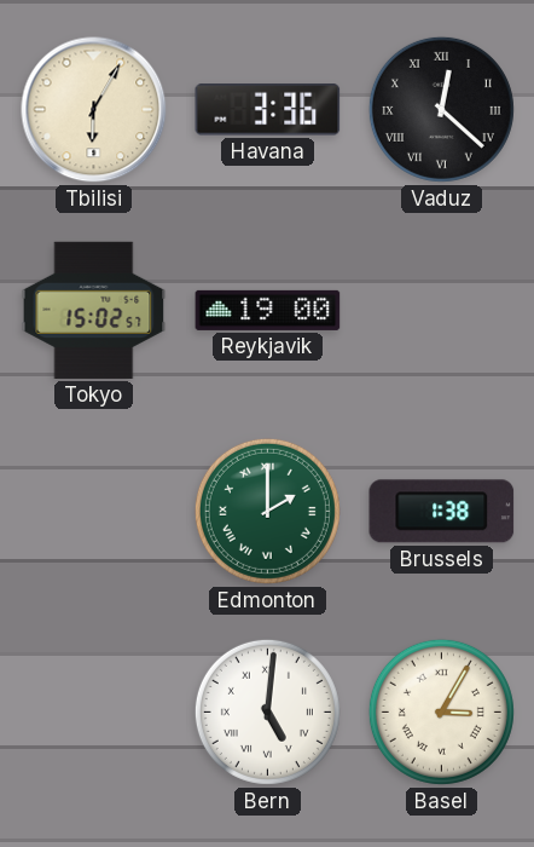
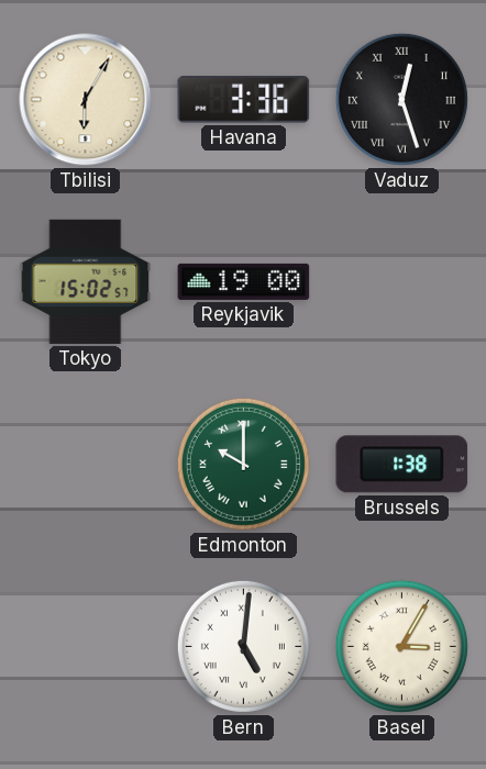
Vaduz: 12:22 -> 12:27 (401, 99)
Edmonton: 2:00 -> 10:00 (243, 464)
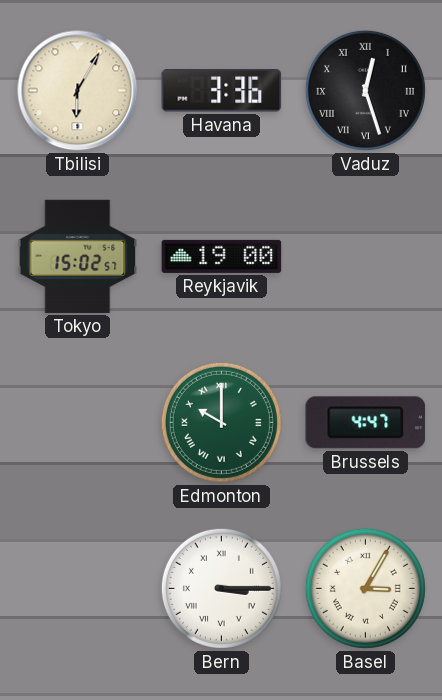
Brussels: 1:38 -> 4:47 (366, 423)
Bern: 5:01 -> 3:15 (221, 588)
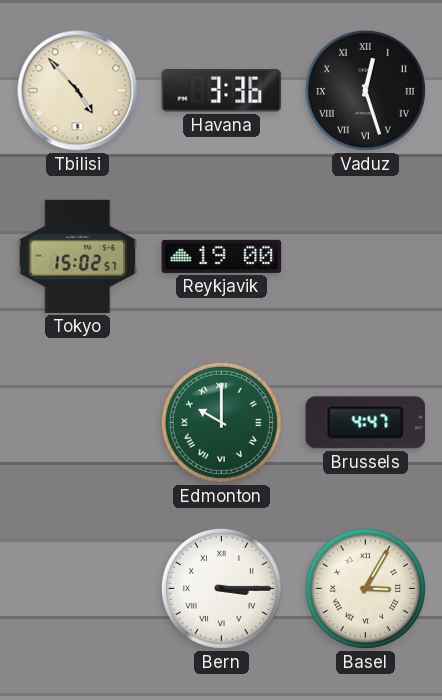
Tbilisi: 6:05 -> 4:53 (78, 91)
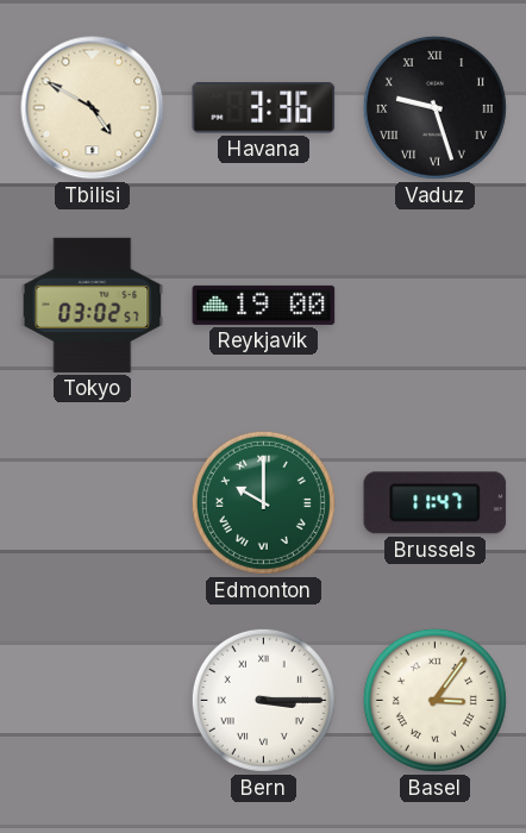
Tbilisi: 4:53 -> 4:50 (93, 108)
Vaduz: 12:27 -> 9:27 (434, 107)
Tokyo: 15:02 -> 03:02 (93, 305)
Brussels: 4:47 -> 11:47 (436, 503)
Basel: 3:05 -> 3:06 (434, 700)
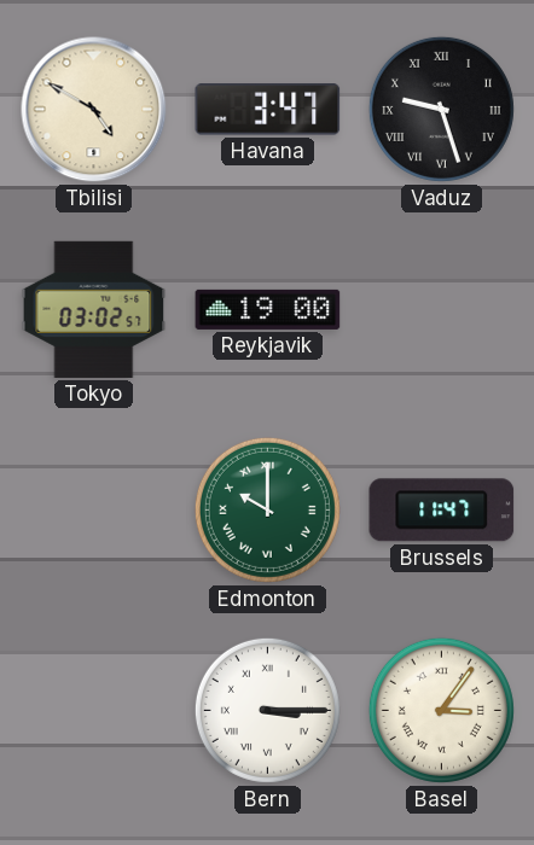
Havana: 3:36 -> 3:47 (268, 110)
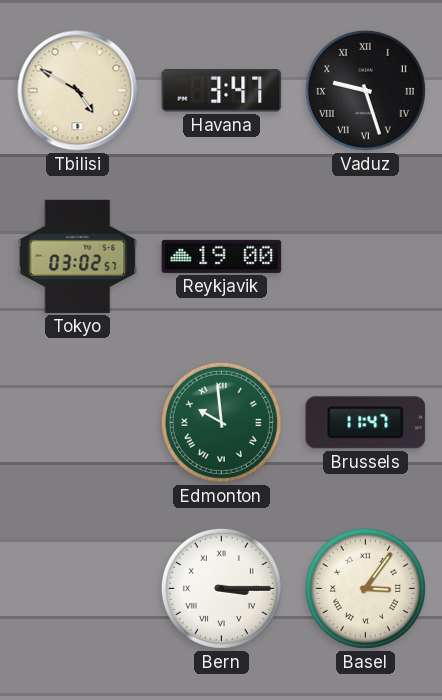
Edmonton: 10:00 -> 9:59 (221, 422)
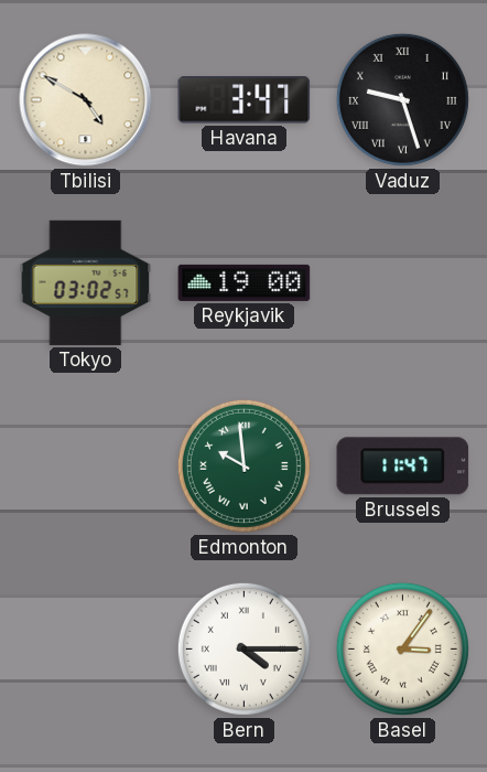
Bern: 3:15 -> 4:15 (244, 648)
